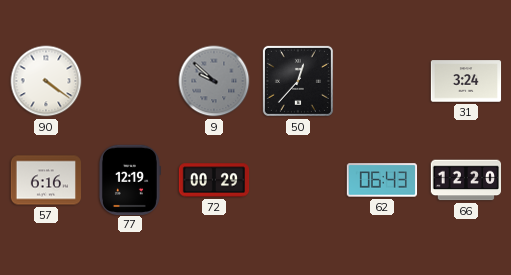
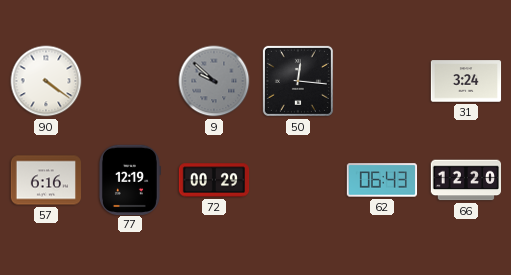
50: 12:37 -> 12:16 (298, 81)
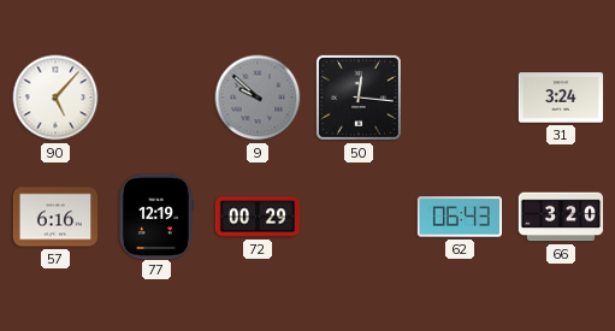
90: 4:21 -> 5:07 (55, 97)
66: 12:20 -> 3:20 (560, 217)
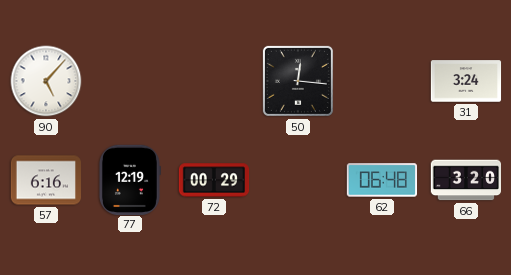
9: 9:52 -> none (258, 97)
62: 06:43 -> 06:48 (381, 180)
